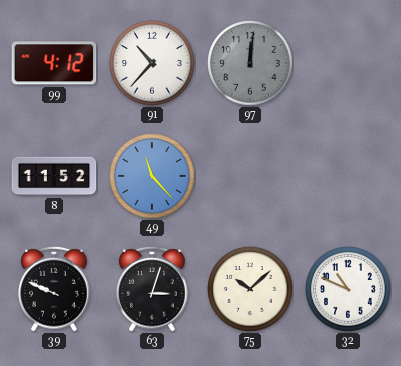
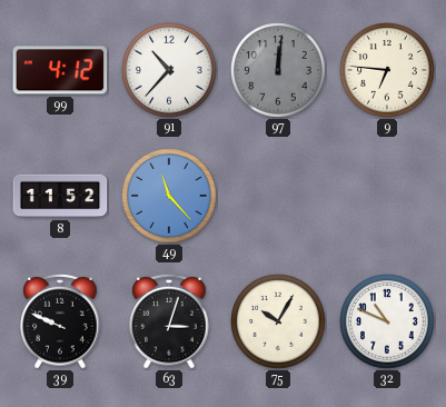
9: none -> 6:46 (387, 70)
75: 10:08 -> 10:05 (278, 321)
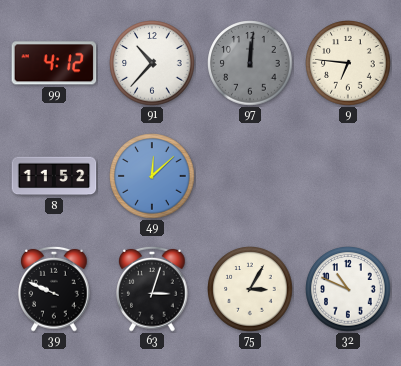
49: 11:23 -> 12:08 (152, 176)
75: 10:05 -> 3:05 (250, 289)
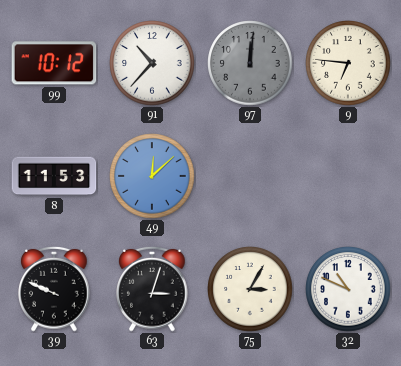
99: 4:12 -> 10:12 (54, 63)
8: 11:52 -> 11:53 (54, 176)
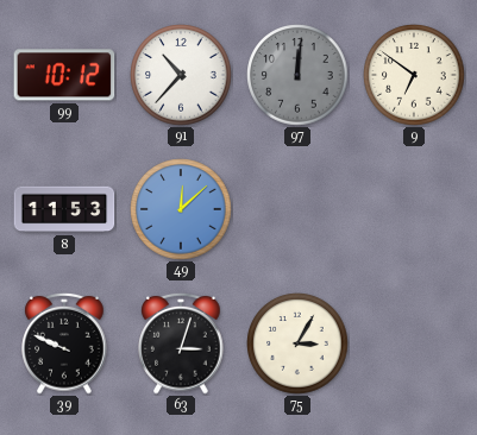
9: 6:46 -> 6:51 (414, 75)
32: 10:49 -> none (348, 289)
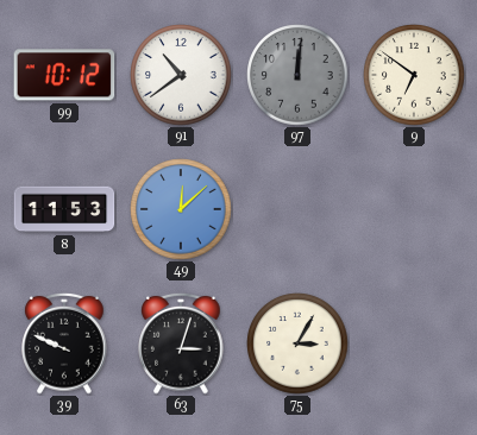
91: 10:37 -> 10:39 (181, 75)
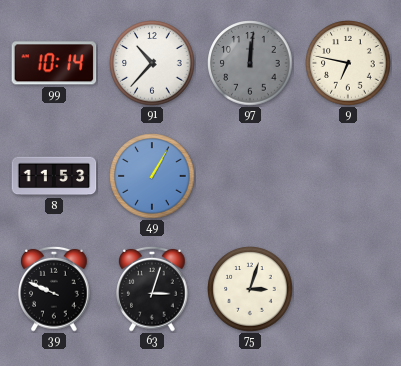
99: 10:12 -> 10:14 (54, 63)
91: 10:39 -> 10:37 (152, 63)
9: 6:51 -> 6:47 (348, 63)
49: 12:08 -> 1:05 (152, 176)
75: 3:05 -> 3:03 (250, 289)
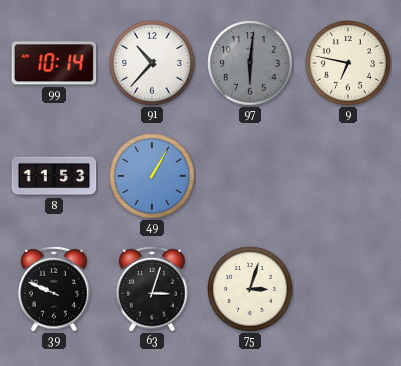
97: 12:01 -> 6:01 (250, 63)
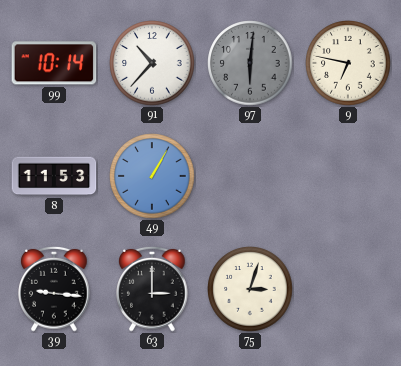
39: 9:49 -> 9:16 (54, 289)
63: 3:03 -> 3:00 (152, 289)
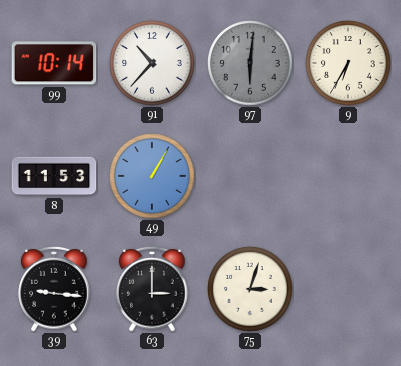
9: 6:47 -> 6:35 (348, 63)
